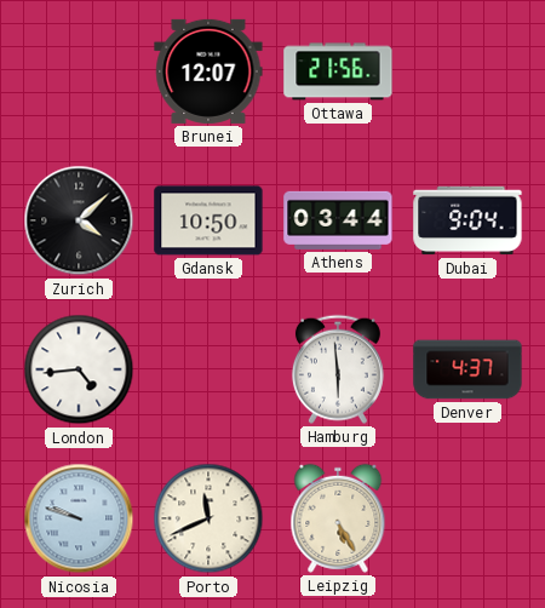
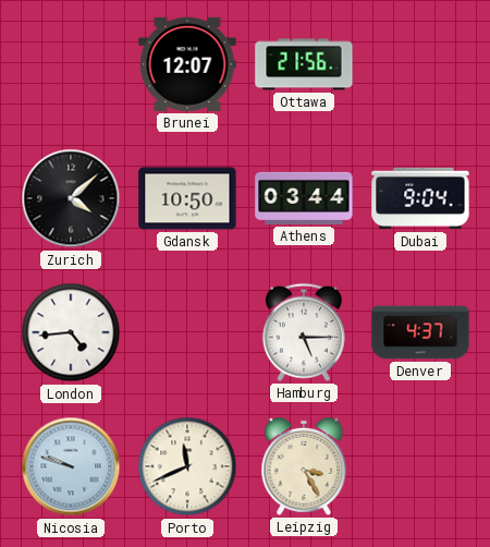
Hamburg: 5:59 -> 5:15 (304, 332)
Leipzig: 5:25 -> 3:25 (304, 466)
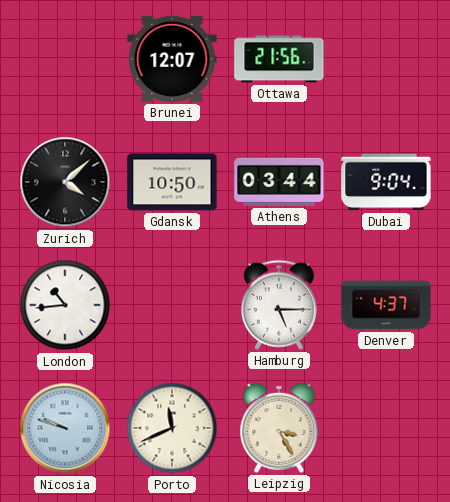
London: 4:44 -> 10:44 (65, 305)
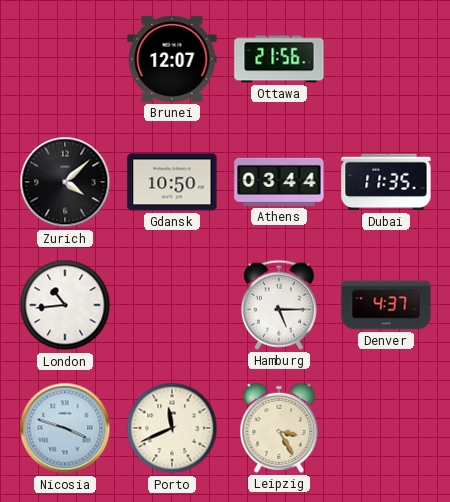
Dubai: 9:04 -> 11:35 (386, 182)
Nicosia: 9:48 -> 3:48 (65, 428)
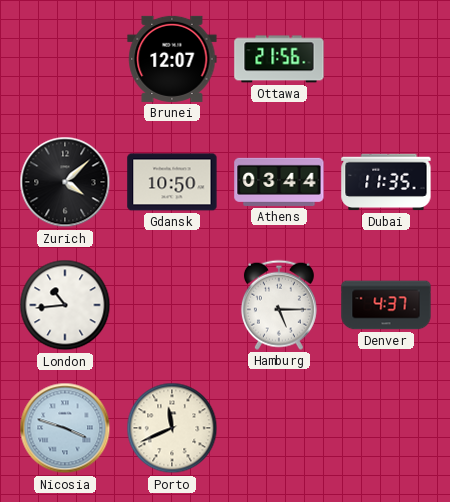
Leipzig: 3:25 -> none (279, 428)
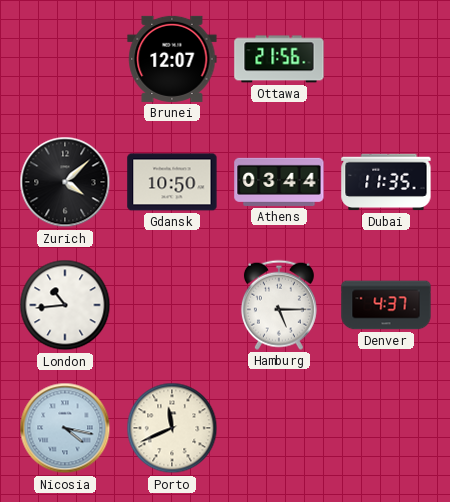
Nicosia: 3:48 -> 4:17 (65, 428)
